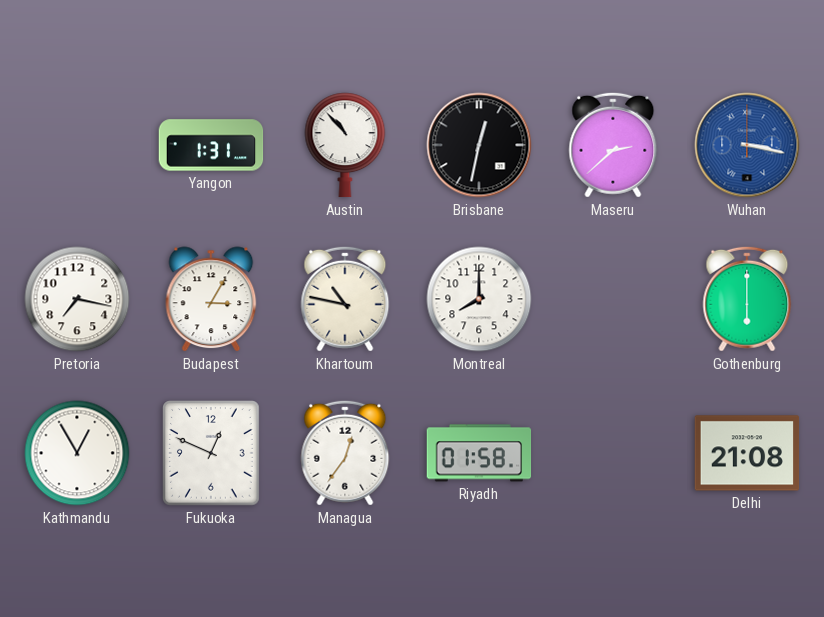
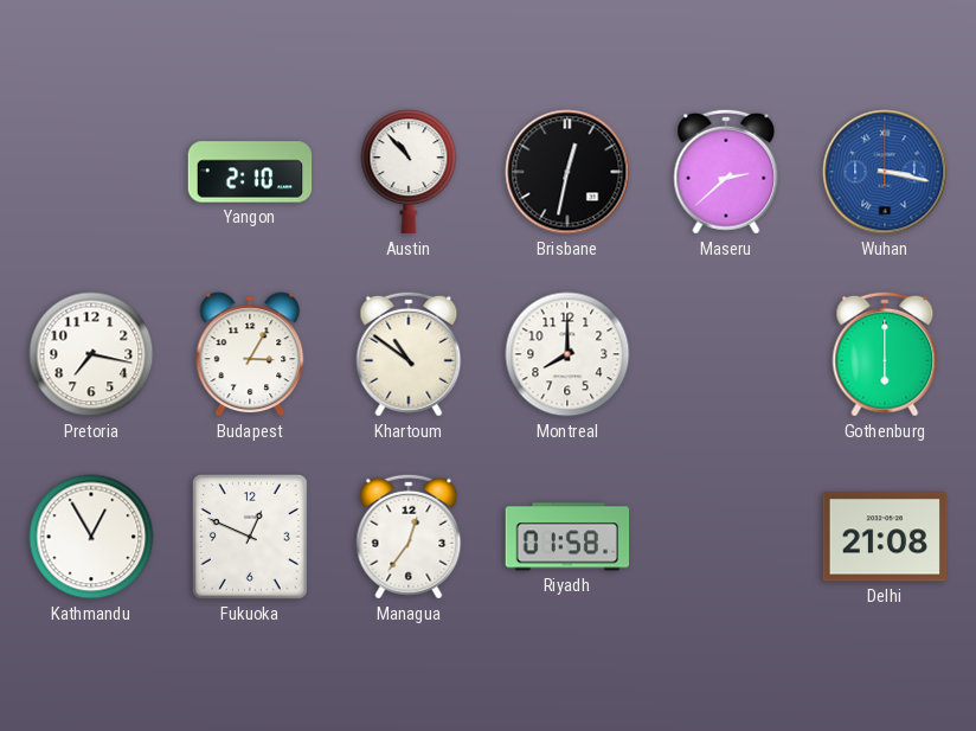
Yangon: 1:31 -> 2:10 (250, 172)
Khartoum: 10:47 -> 10:51 (409, 354)
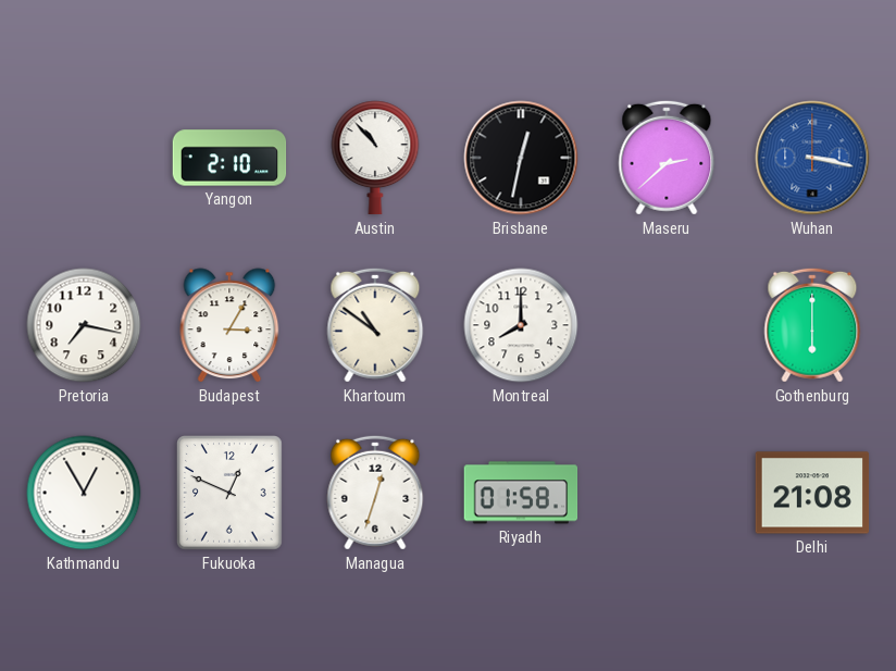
Managua: 12:36 -> 12:33 (375, 493)
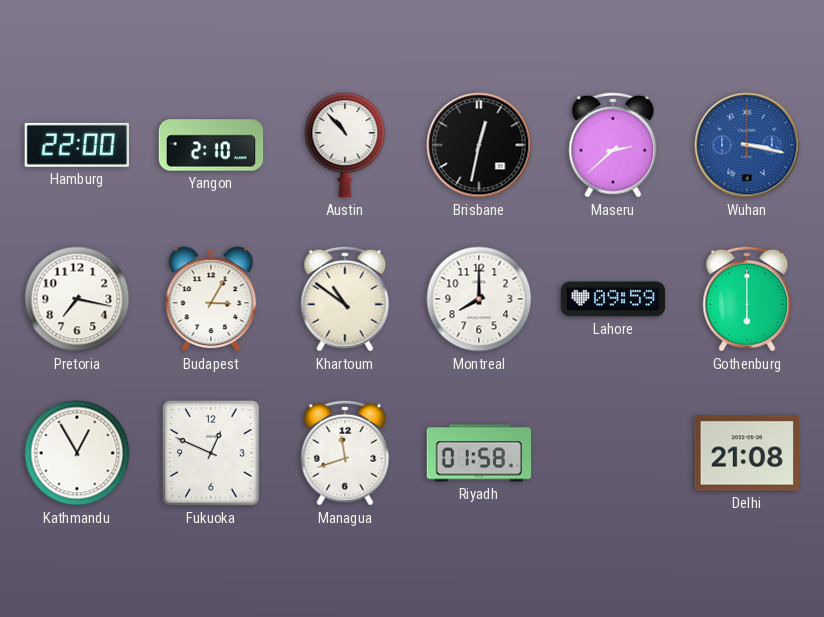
Hamburg: none -> 22:00 (76, 145)
Lahore: none -> 09:59 (613, 299)
Managua: 12:33 -> 11:42 (345, 453)
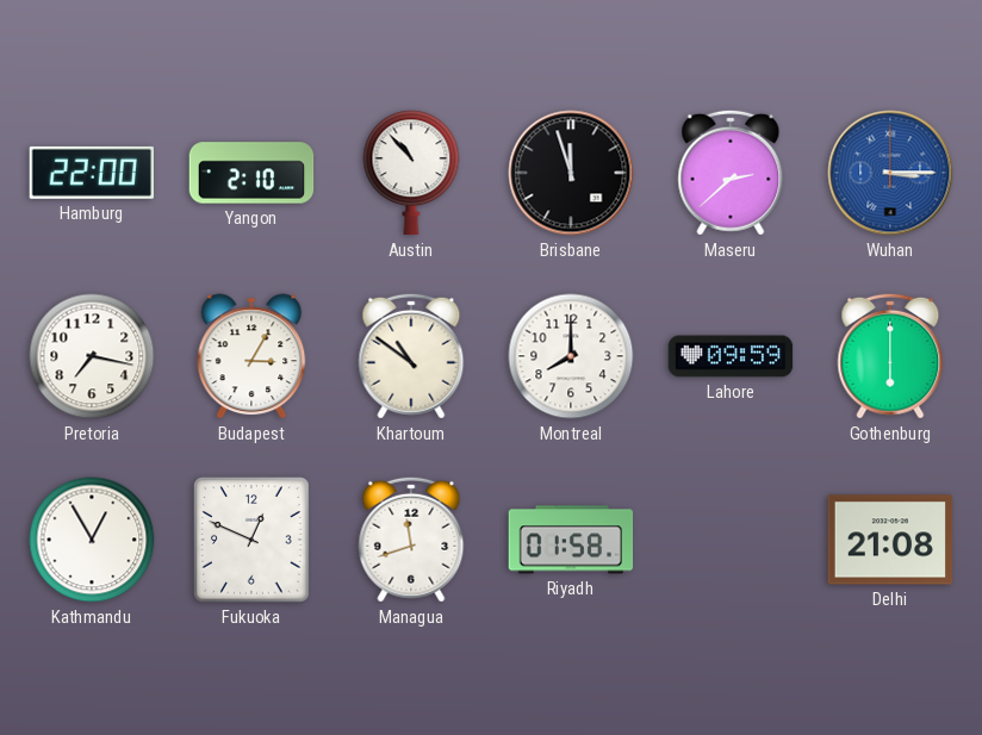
Brisbane: 12:32 -> 11:57 (571, 173)
Wuhan: 3:17 -> 3:15 (890, 173)
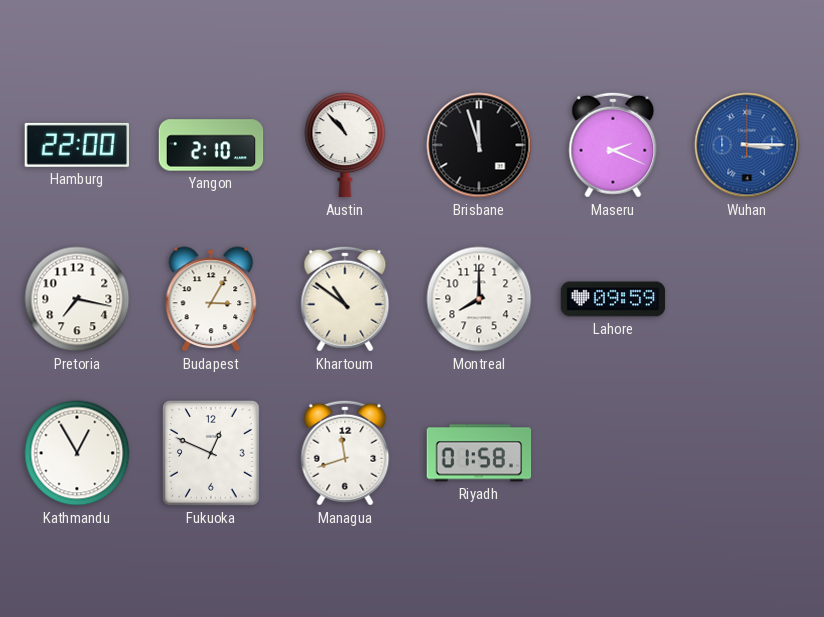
Maseru: 2:38 -> 2:19 (613, 145)
Gothenburg: 6:00 -> none (890, 356)
Delhi: 21:08 -> none (890, 540)
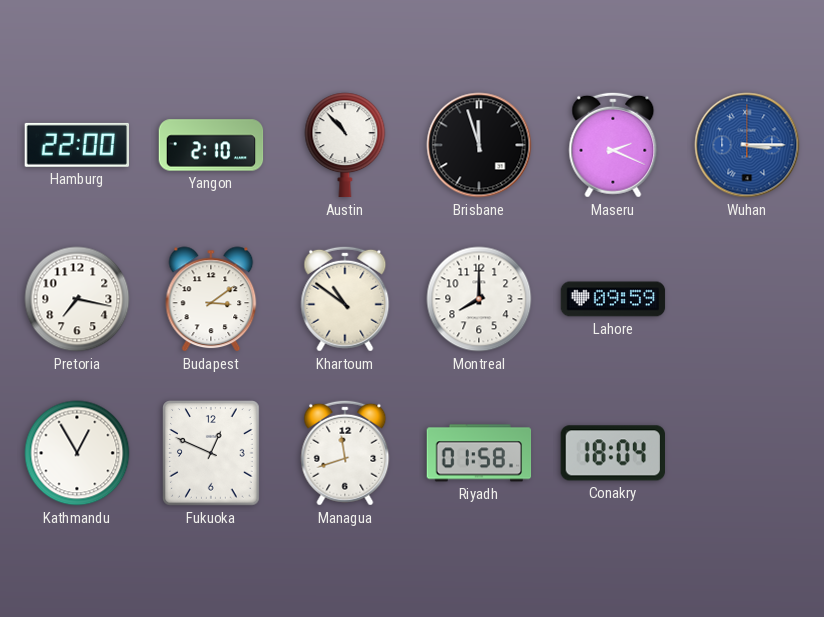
Budapest: 3:05 -> 3:09 (211, 299)
Conakry: none -> 18:04 (612, 453)
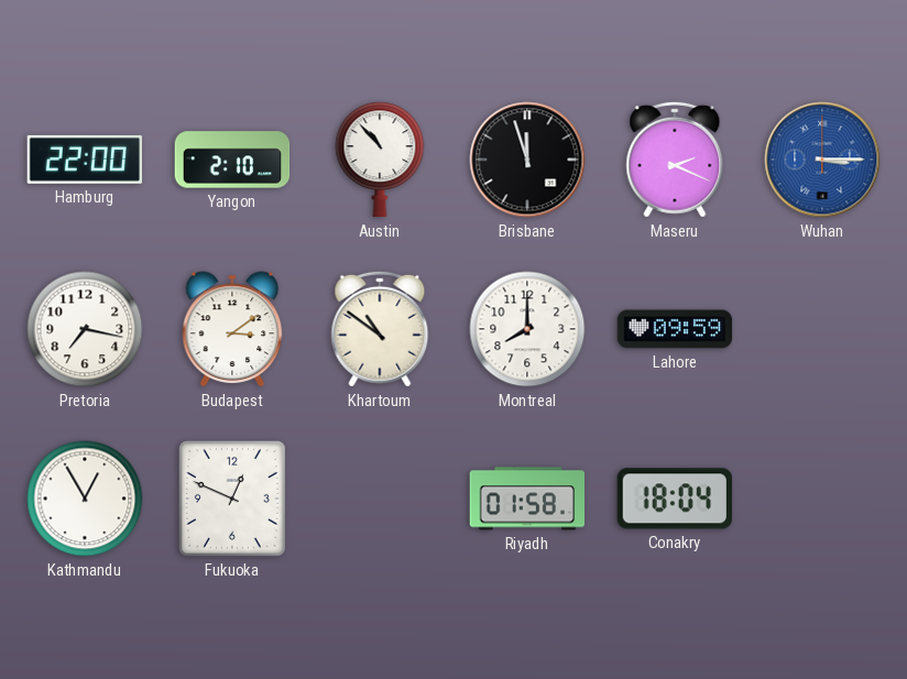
Managua: 11:42 -> none (345, 453)
